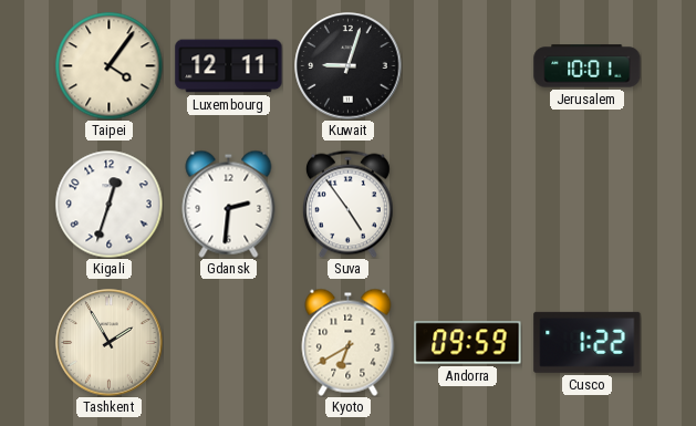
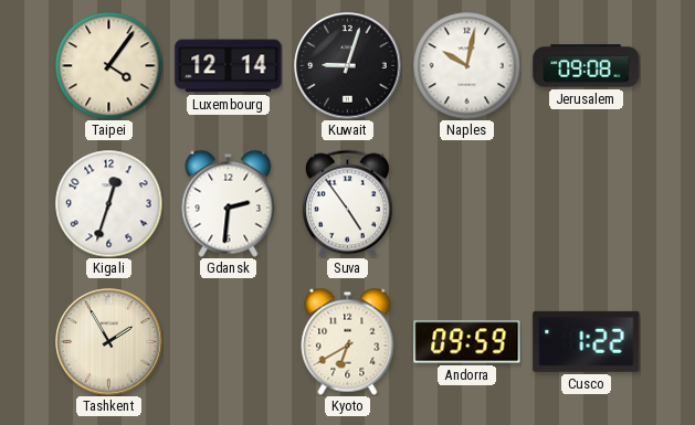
Luxembourg: 12:11 -> 12:14 (229, 66)
Naples: none -> 10:02 (466, 65)
Jerusalem: 10:01 -> 09:08 (587, 66)
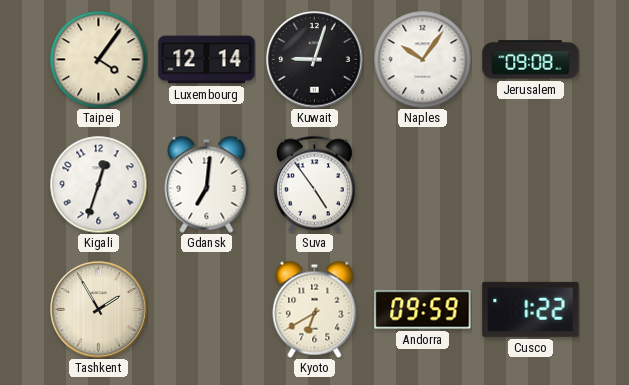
Naples: 10:02 -> 10:06 (422, 59)
Gdansk: 2:31 -> 7:01 (207, 184)
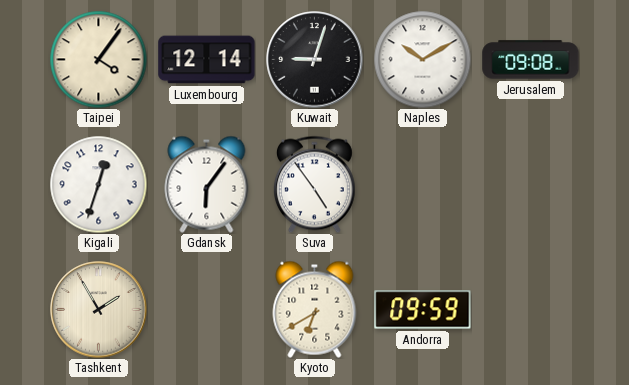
Naples: 10:06 -> 10:10 (422, 59)
Gdansk: 7:01 -> 6:06 (207, 184)
Cusco: 1:22 -> none (531, 309)
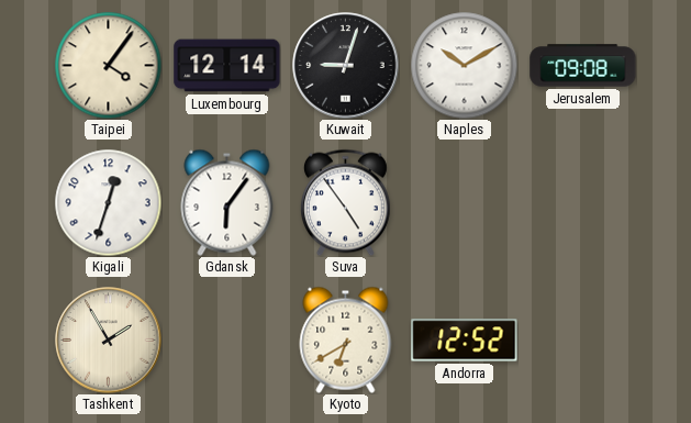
Andorra: 09:59 -> 12:52 (465, 341)
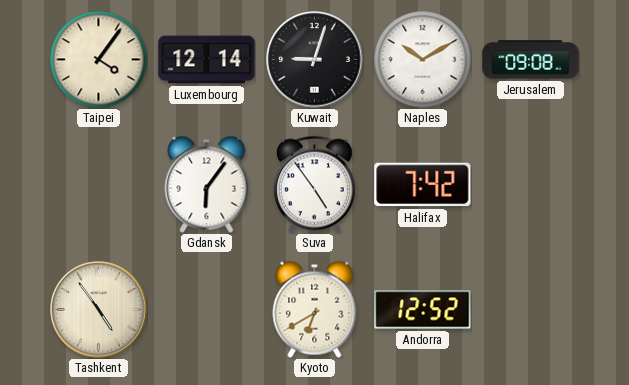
Kigali: 12:33 -> none (108, 202)
Halifax: none -> 7:42 (423, 185)
Tashkent: 1:55 -> 4:54 (99, 310)
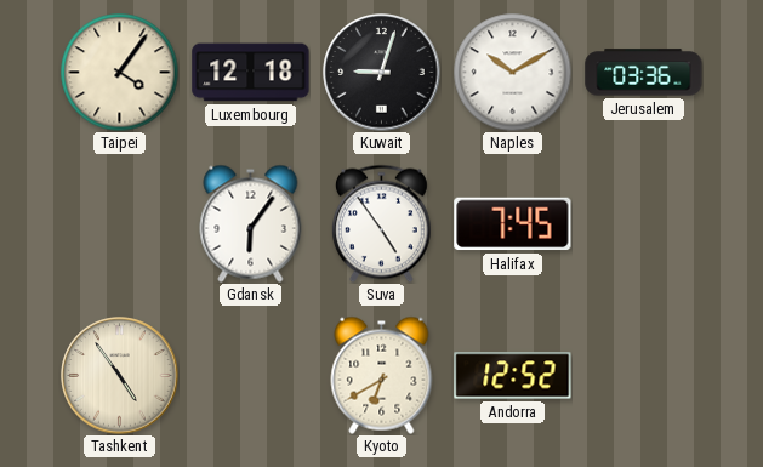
Luxembourg: 12:14 -> 12:18 (251, 73)
Jerusalem: 09:08 -> 03:36 (644, 73)
Halifax: 7:42 -> 7:45 (513, 224)
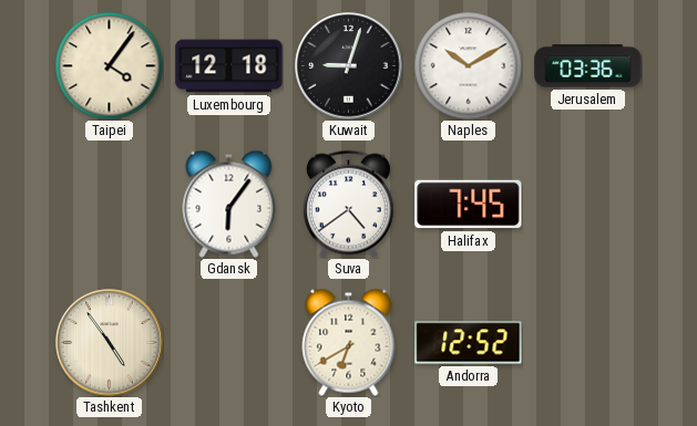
Suva: 4:54 -> 4:39 (348, 204)
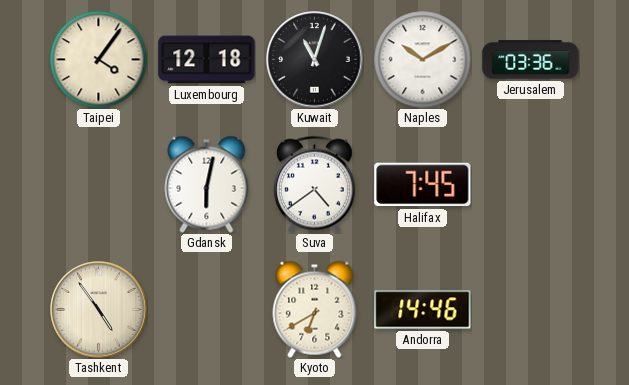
Kuwait: 9:03 -> 11:03 (315, 60)
Gdansk: 6:06 -> 6:02 (207, 184)
Andorra: 12:52 -> 14:46 (423, 310)
